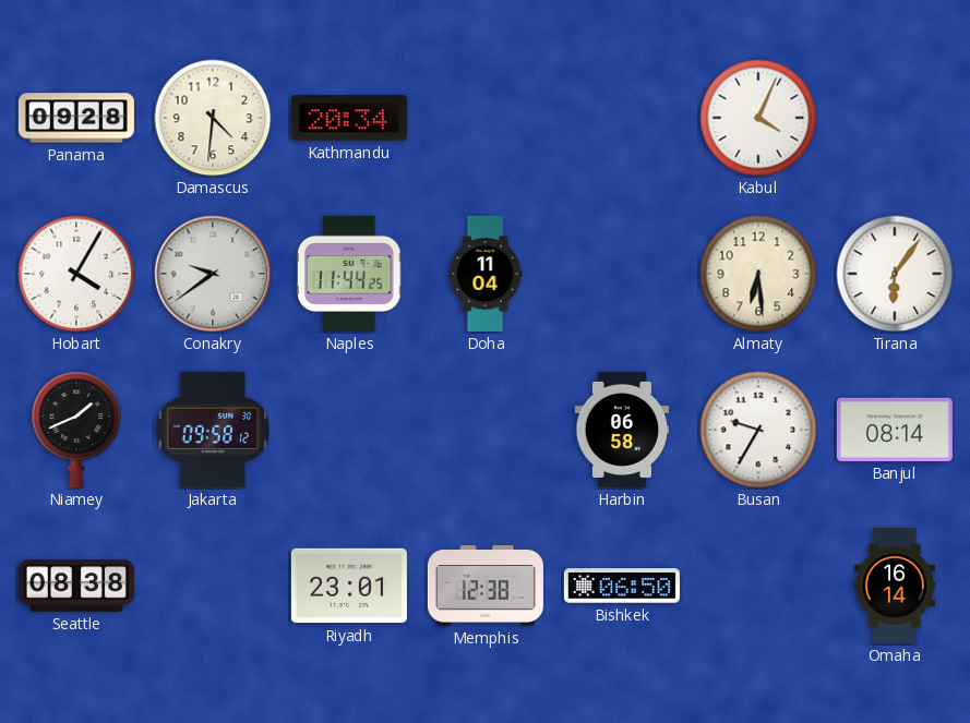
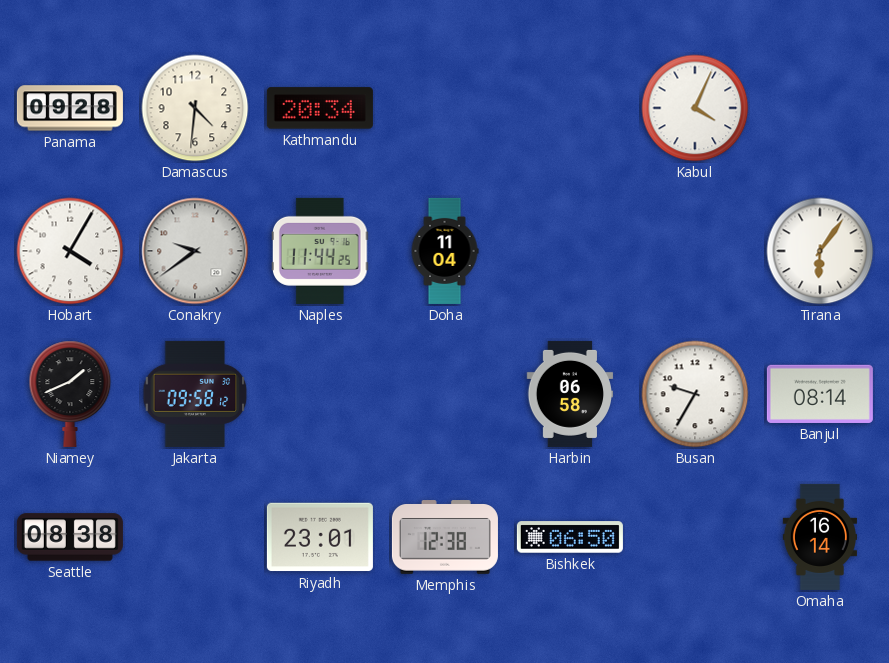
Almaty: 6:29 -> none (758, 274)
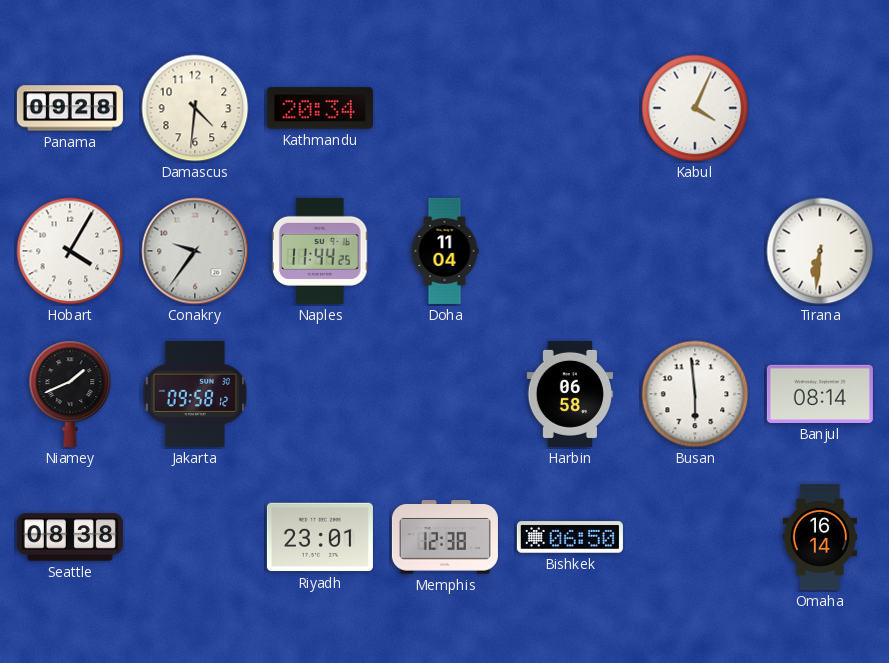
Conakry: 9:39 -> 9:36 (195, 251)
Tirana: 6:06 -> 6:31 (820, 251)
Busan: 9:35 -> 5:59 (695, 394)
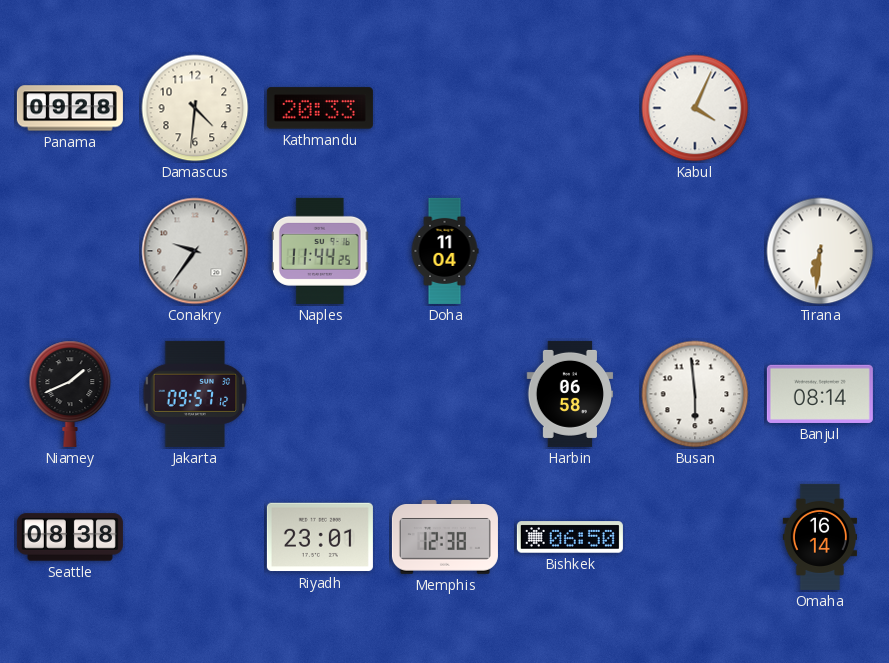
Kathmandu: 20:34 -> 20:33 (320, 108)
Hobart: 4:05 -> none (70, 251)
Jakarta: 09:58 -> 09:57 (195, 394)
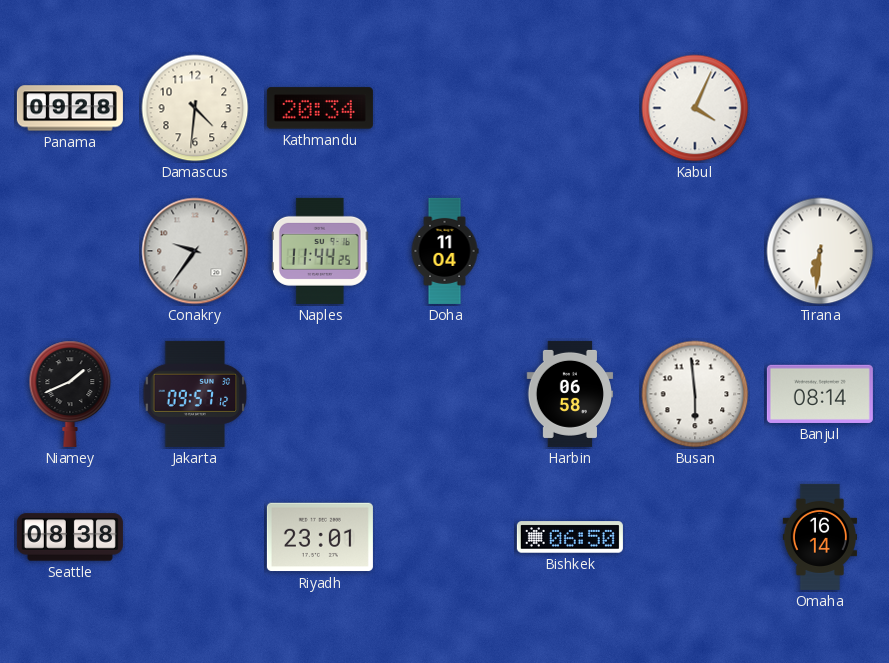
Kathmandu: 20:33 -> 20:34 (320, 108)
Memphis: 12:38 -> none (445, 537)
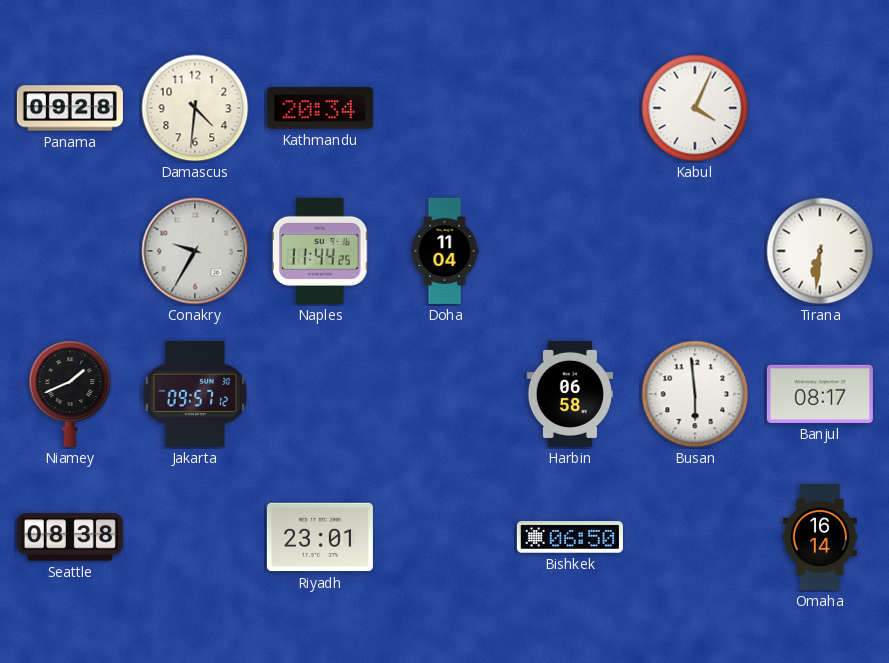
Conakry: 9:36 -> 9:35 (195, 251)
Banjul: 08:14 -> 08:17 (820, 394)
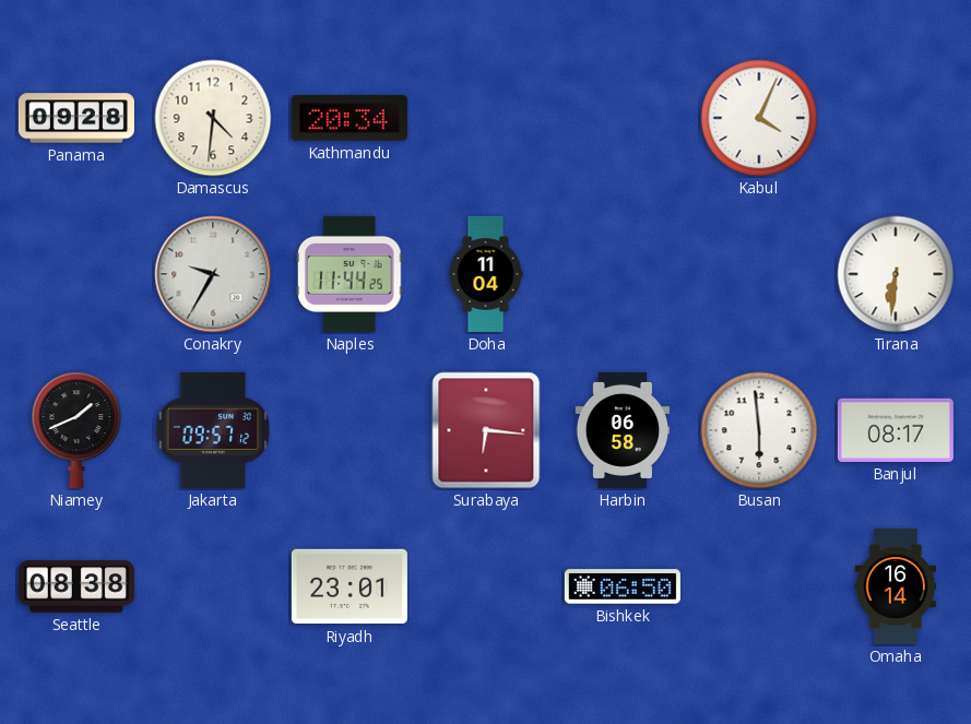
Surabaya: none -> 6:16 (486, 430)
